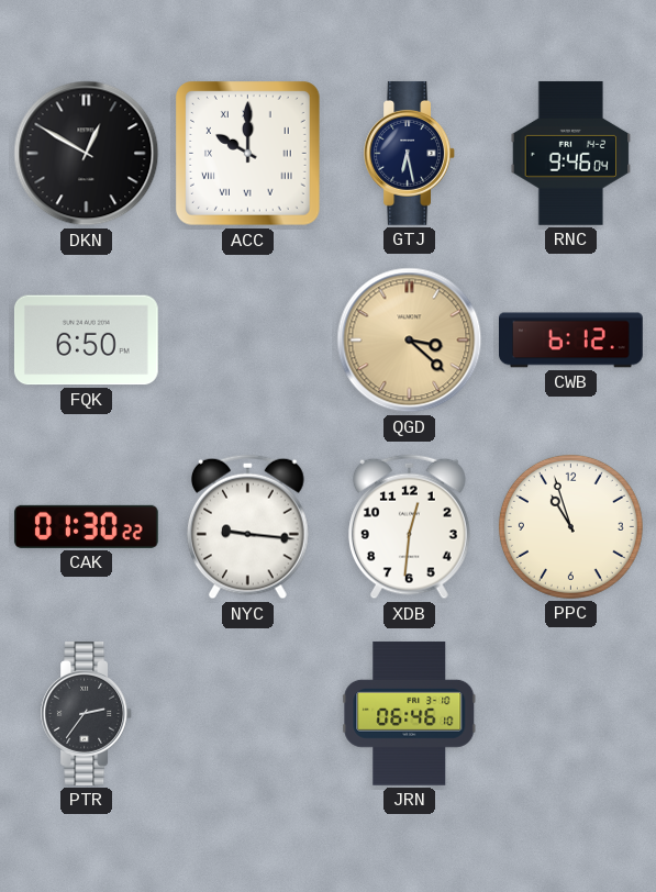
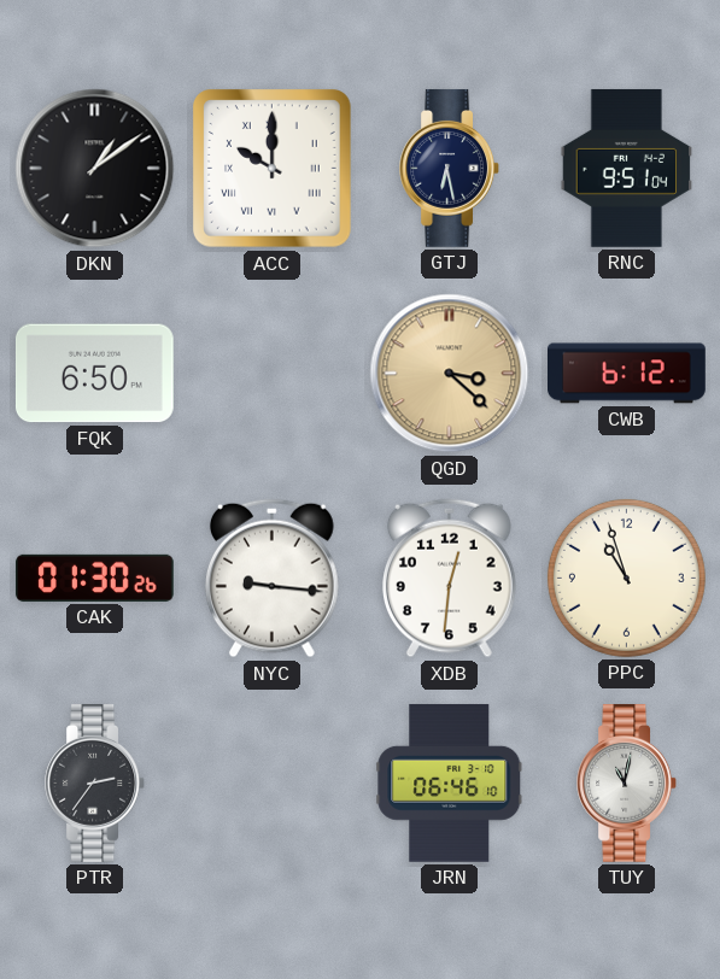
DKN: 12:50 -> 1:09 (95, 169)
RNC: 9:46 -> 9:51 (627, 168)
CAK: 01:30:22 -> 01:30:26 (95, 578)
TUY: none -> 11:02 (626, 784)
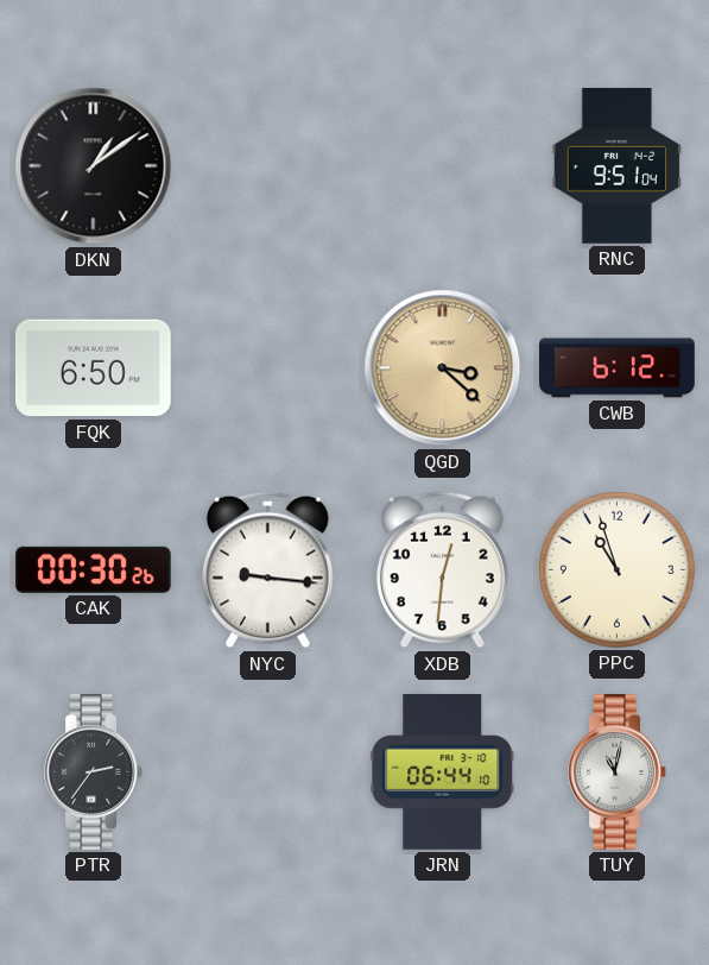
ACC: 10:00 -> none (273, 169)
GTJ: 6:28 -> none (449, 169)
CAK: 01:30 -> 00:30 (94, 569)
JRN: 06:46 -> 06:44 (443, 771)
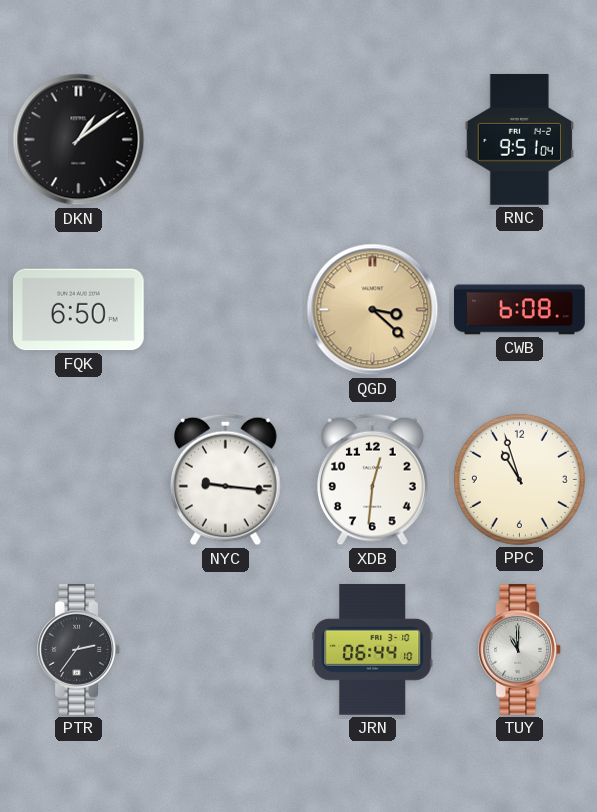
CWB: 6:12 -> 6:08 (520, 310)
CAK: 00:30 -> none (94, 569)
TUY: 11:02 -> 11:00 (519, 650)
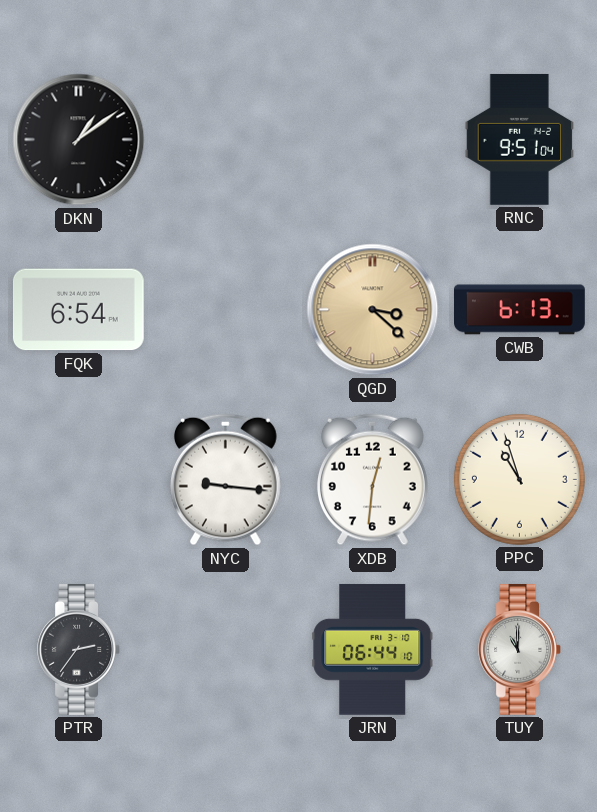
FQK: 6:50 -> 6:54 (78, 310)
CWB: 6:08 -> 6:13 (520, 310)
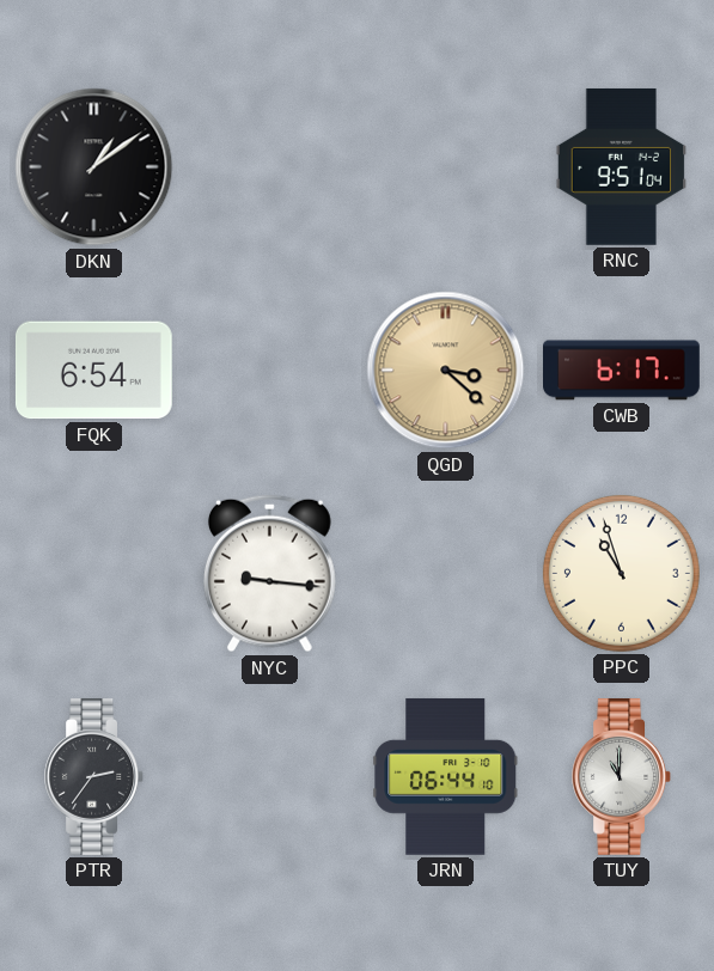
CWB: 6:13 -> 6:17 (622, 371)
XDB: 12:31 -> none (373, 480)
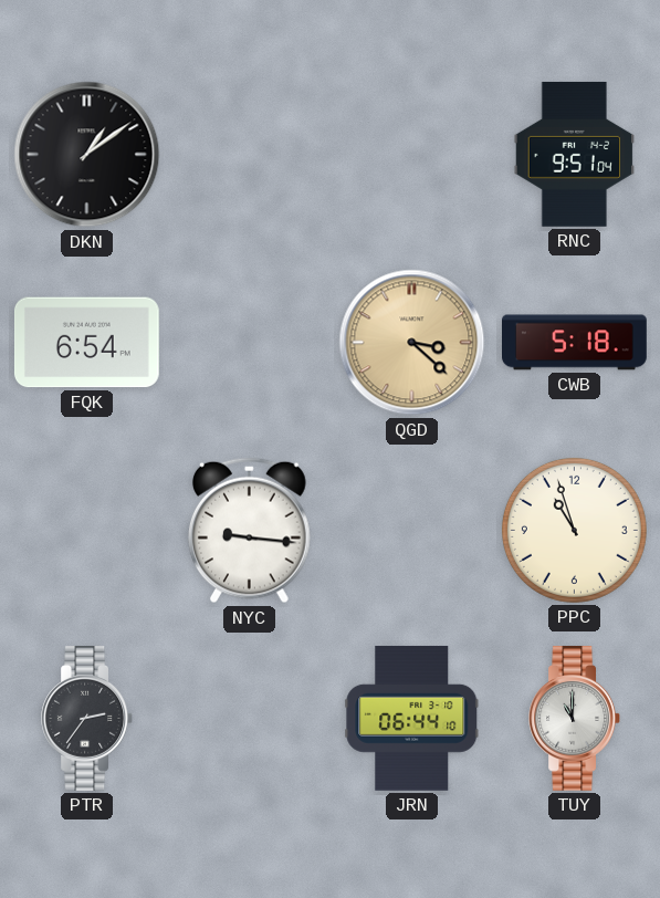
CWB: 6:17 -> 5:18 (575, 343)
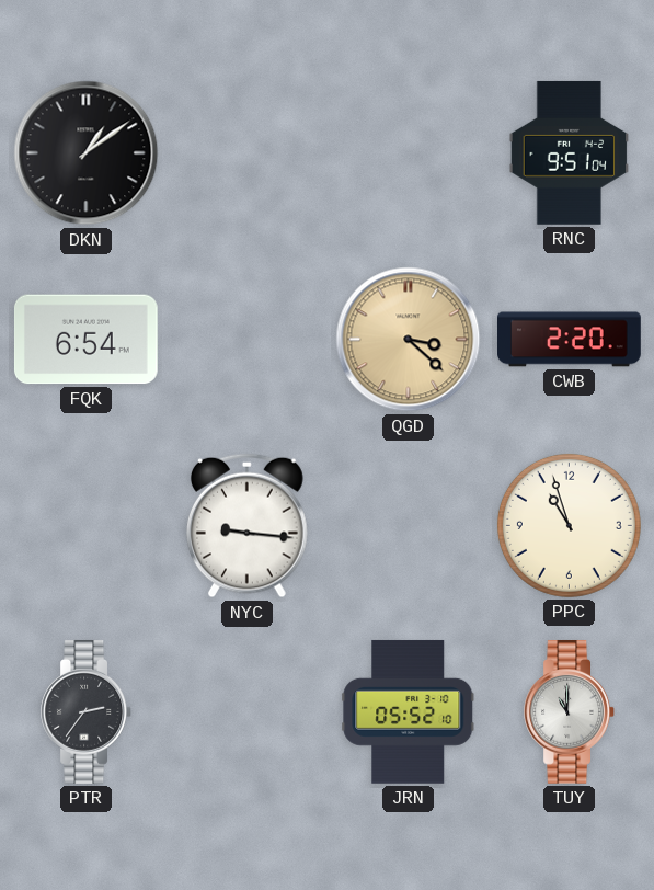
CWB: 5:18 -> 2:20 (570, 340)
JRN: 06:44 -> 05:52 (409, 711)
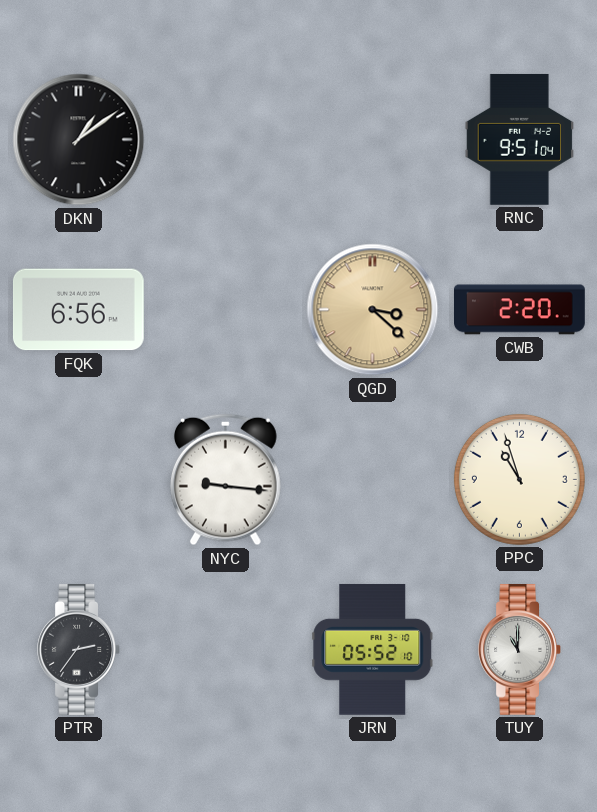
FQK: 6:54 -> 6:56 (78, 310)
